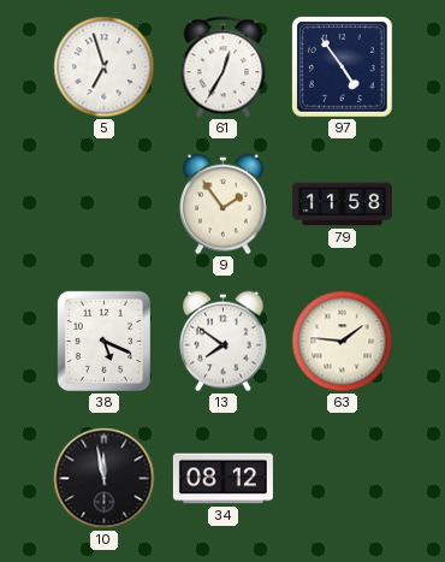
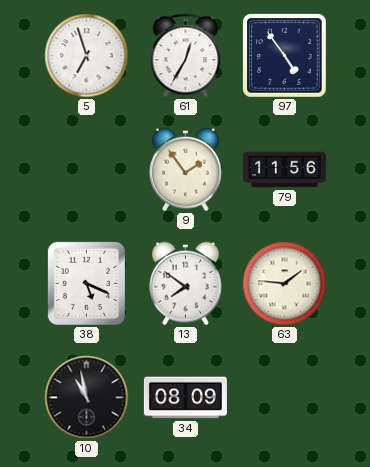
79: 11:58 -> 11:56 (284, 170)
10: 11:58 -> 10:58 (87, 398)
34: 08:12 -> 08:09 (185, 398)
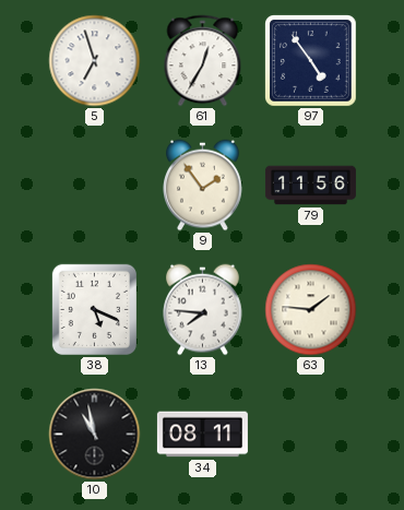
13: 7:51 -> 7:46 (203, 310)
34: 08:09 -> 08:11 (202, 435)
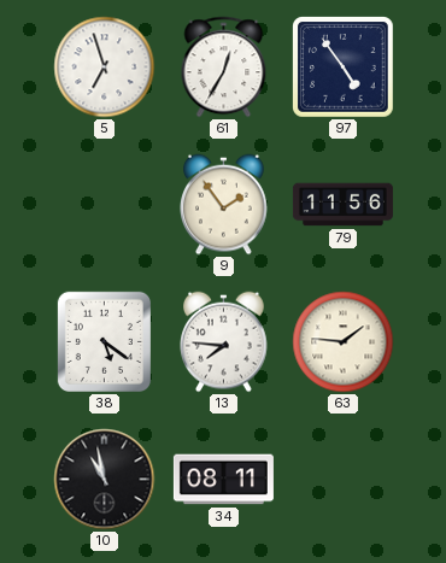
38: 5:19 -> 5:21 (104, 341)
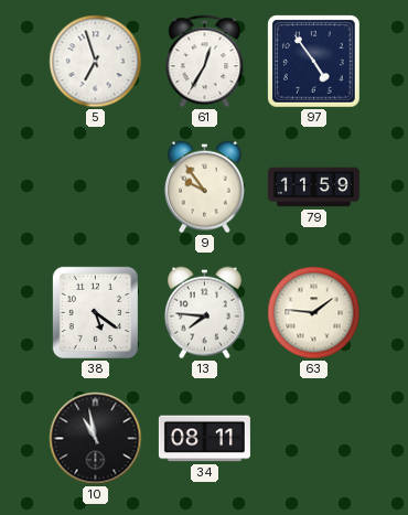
9: 1:54 -> 9:54 (205, 187)
79: 11:56 -> 11:59 (313, 187)
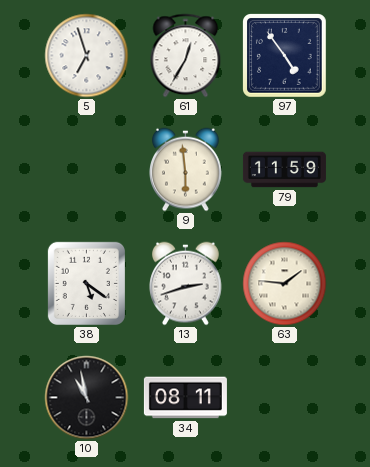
9: 9:54 -> 5:59 (186, 170)
13: 7:46 -> 2:42 (186, 284)
